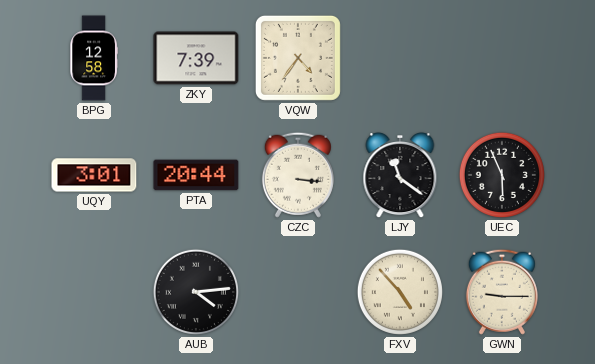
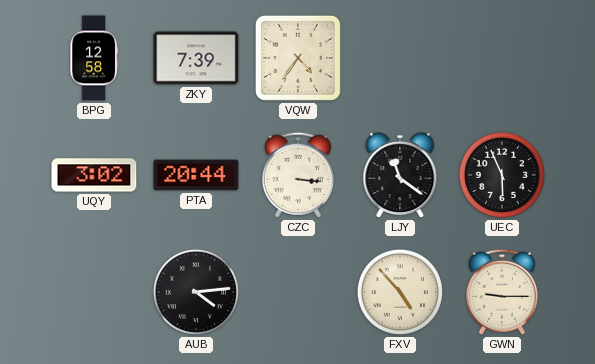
UQY: 3:01 -> 3:02 (94, 175)
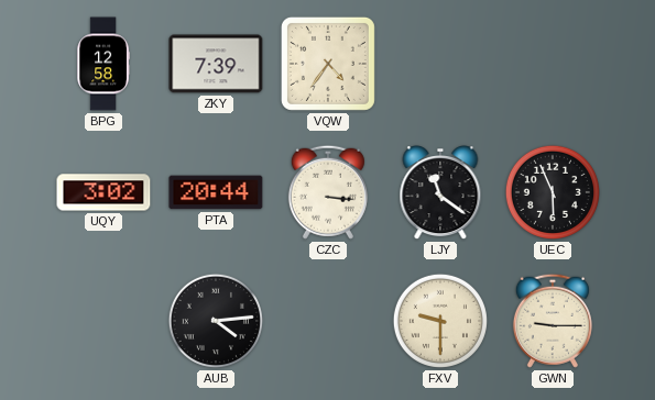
FXV: 4:53 -> 9:30 (440, 321)
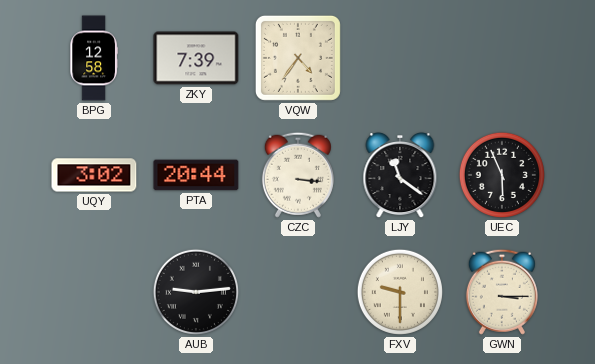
AUB: 4:14 -> 9:14 (196, 292)
GWN: 9:15 -> 3:15 (502, 292)
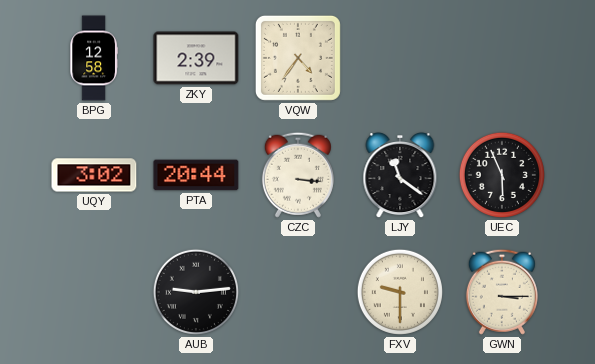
ZKY: 7:39 -> 2:39 (196, 58)
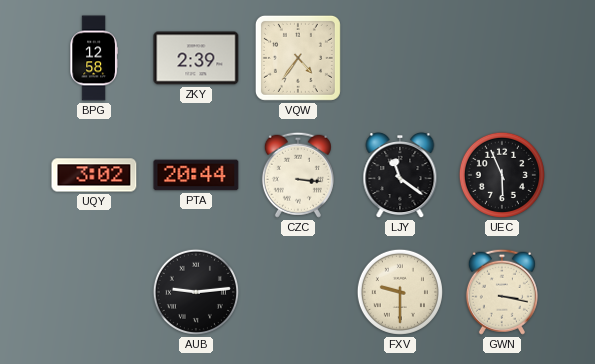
GWN: 3:15 -> 3:17 (502, 292)
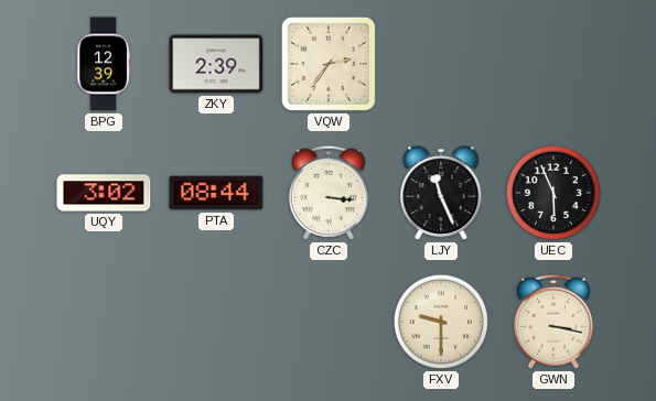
BPG: 12:58 -> 12:39 (104, 64)
VQW: 4:36 -> 2:36 (329, 64)
PTA: 20:44 -> 08:44 (216, 193)
LJY: 11:21 -> 11:26 (441, 194)
AUB: 9:14 -> none (196, 292)
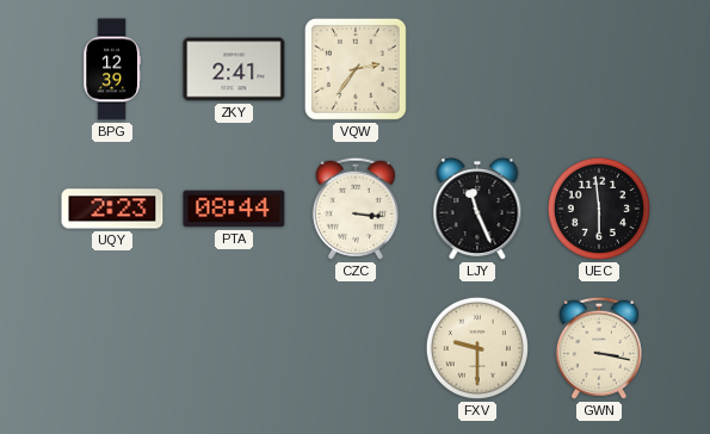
ZKY: 2:39 -> 2:41 (234, 69)
UQY: 3:02 -> 2:23 (112, 209)
UEC: 5:56 -> 5:59 (599, 209)
